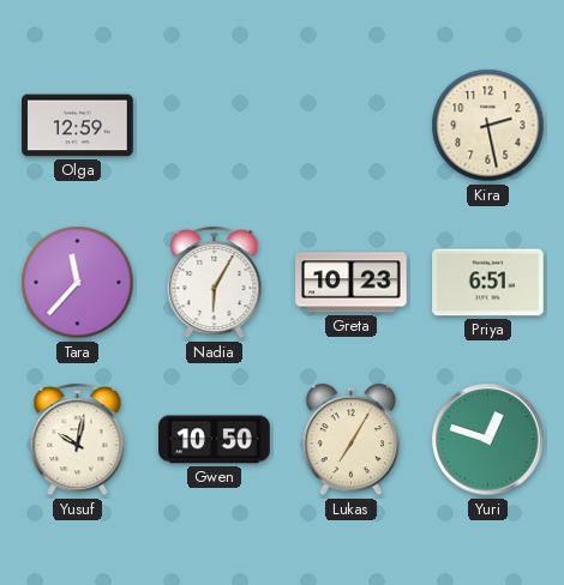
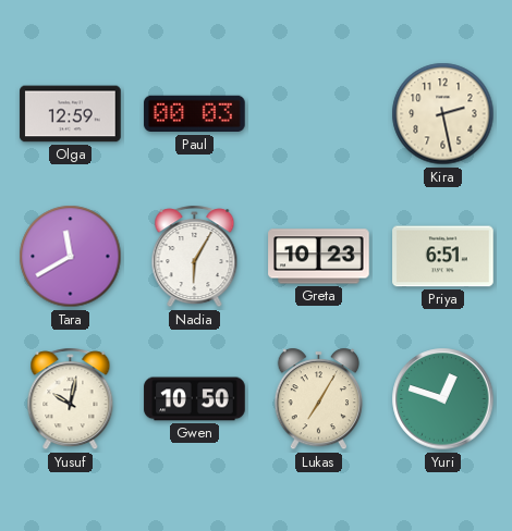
Paul: none -> 00:03 (195, 114)
Tara: 11:37 -> 11:40 (71, 257)
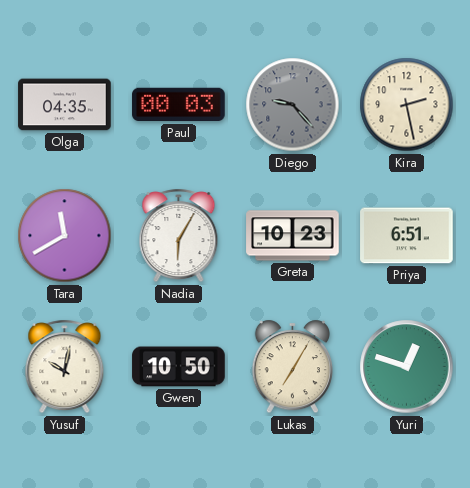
Olga: 12:59 -> 04:35 (65, 105)
Diego: none -> 9:23 (293, 105)
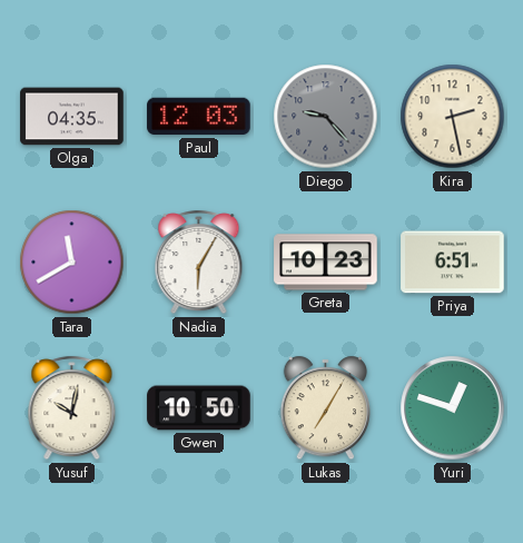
Paul: 00:03 -> 12:03 (199, 117)
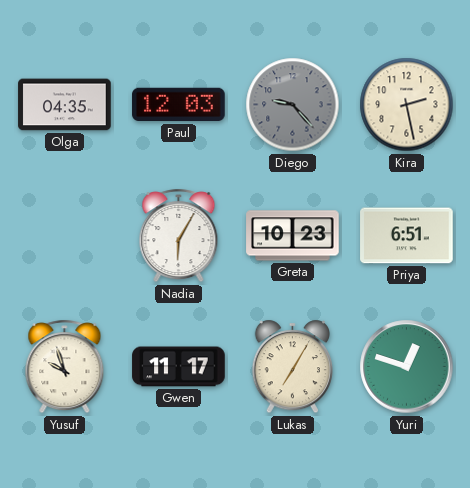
Tara: 11:40 -> none (72, 263)
Yusuf: 10:02 -> 9:57 (65, 367)
Gwen: 10:50 -> 11:17 (179, 367)
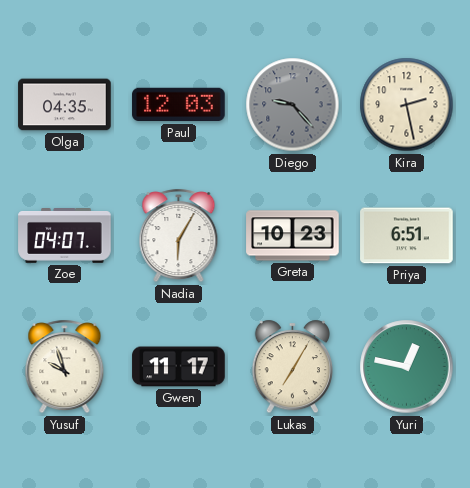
Zoe: none -> 04:07 (65, 236)
Yuri: 12:48 -> 12:47 (407, 367)
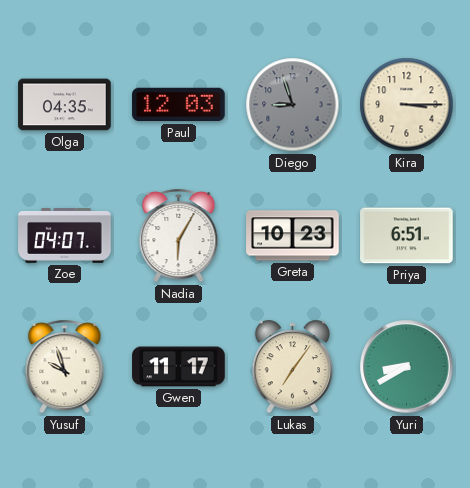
Diego: 9:23 -> 8:57 (293, 105)
Kira: 2:28 -> 3:15 (407, 105)
Lukas: 7:05 -> 7:06 (292, 367)
Yuri: 12:47 -> 8:40 (407, 367)
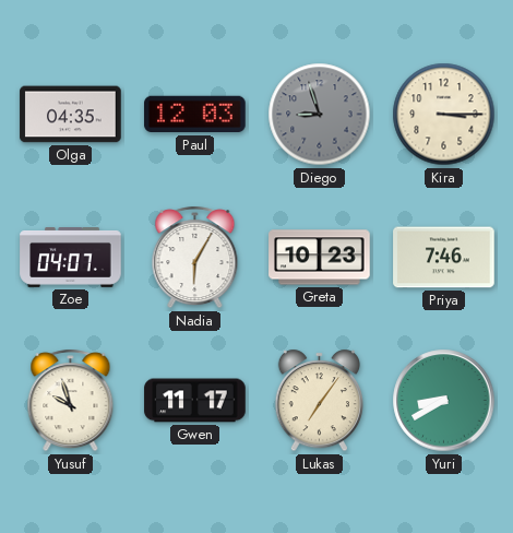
Priya: 6:51 -> 7:46 (444, 258)
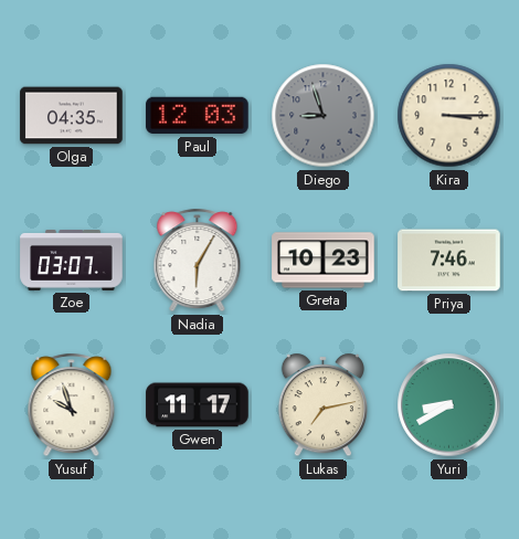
Zoe: 04:07 -> 03:07 (72, 261)
Lukas: 7:06 -> 7:13 (322, 405)
